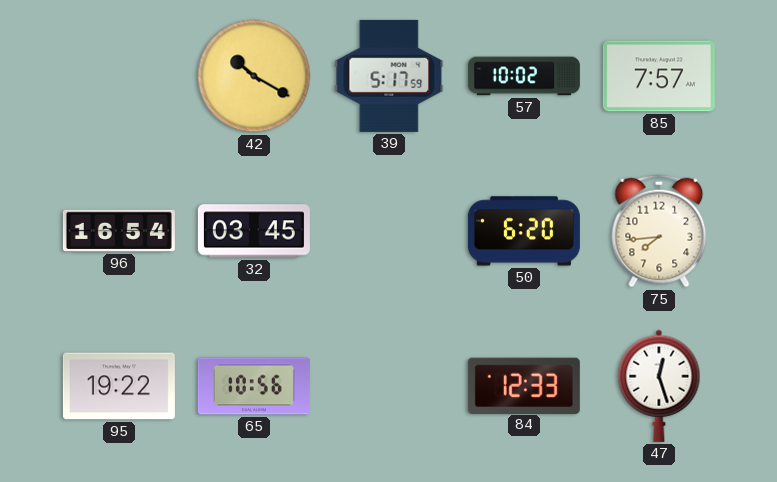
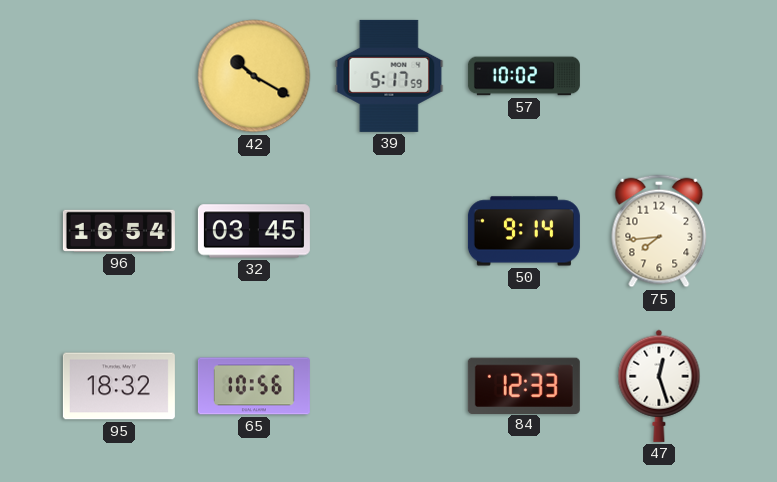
85: 7:57 -> none (659, 76)
50: 6:20 -> 9:14 (524, 231)
95: 19:22 -> 18:32 (119, 386)
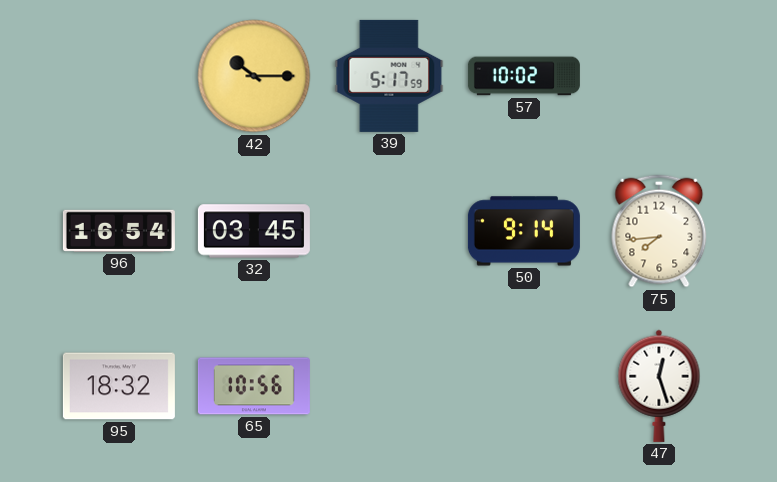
42: 10:20 -> 10:15 (254, 76)
84: 12:33 -> none (524, 385)
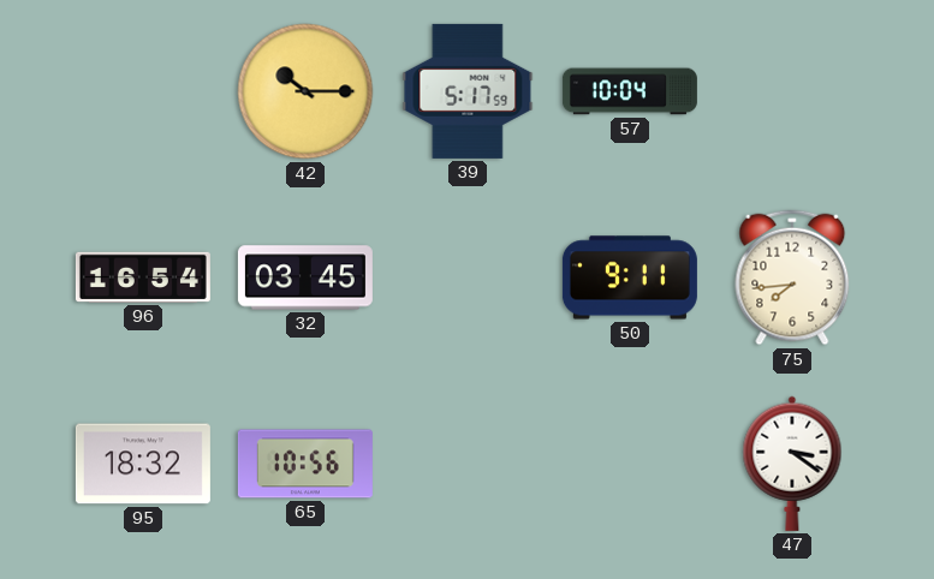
57: 10:02 -> 10:04 (630, 91)
50: 9:14 -> 9:11 (630, 277)
47: 12:27 -> 3:21 (792, 464)
